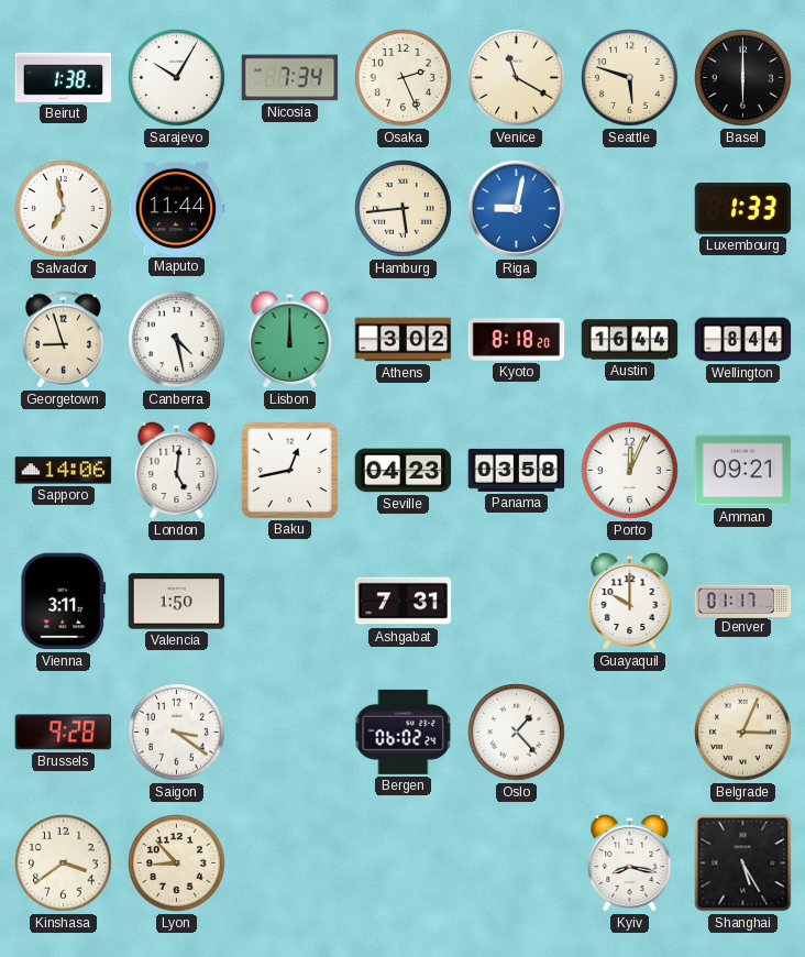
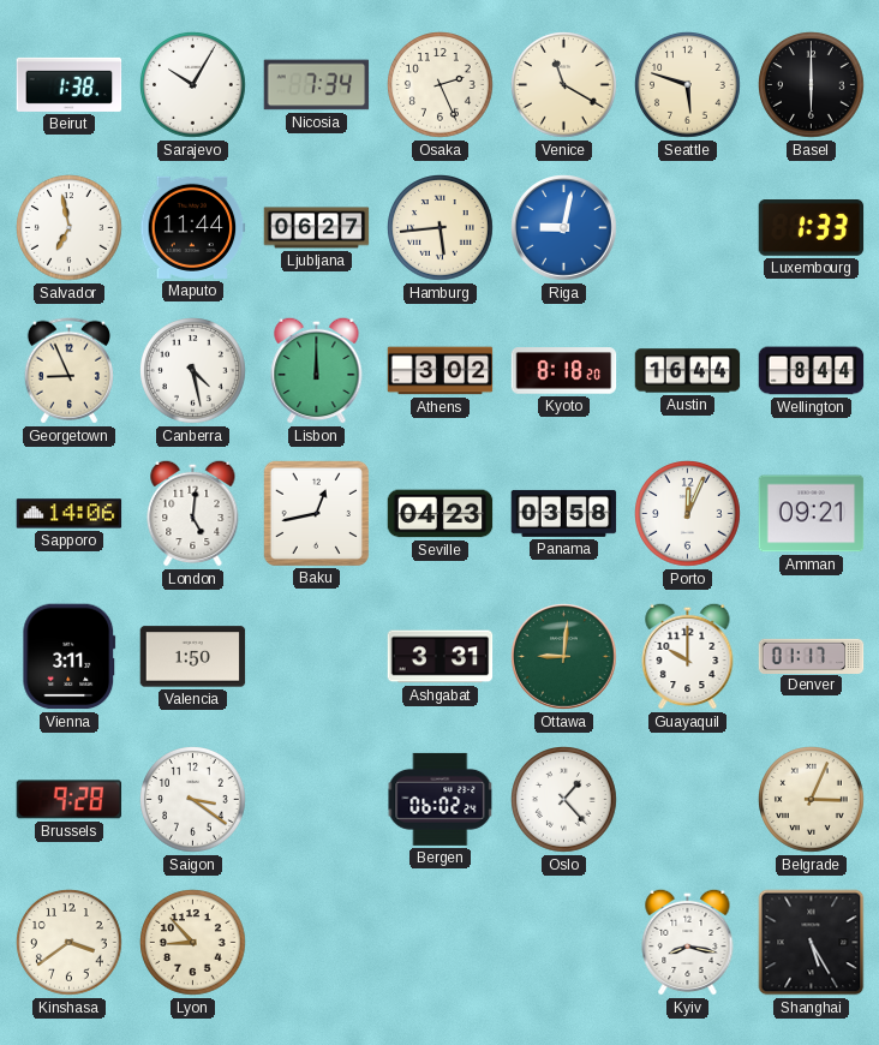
Ljubljana: none -> 06:27 (317, 228)
Georgetown: 8:57 -> 8:56 (68, 371)
Ashgabat: 7:31 -> 3:31 (441, 657)
Ottawa: none -> 9:01 (564, 657)
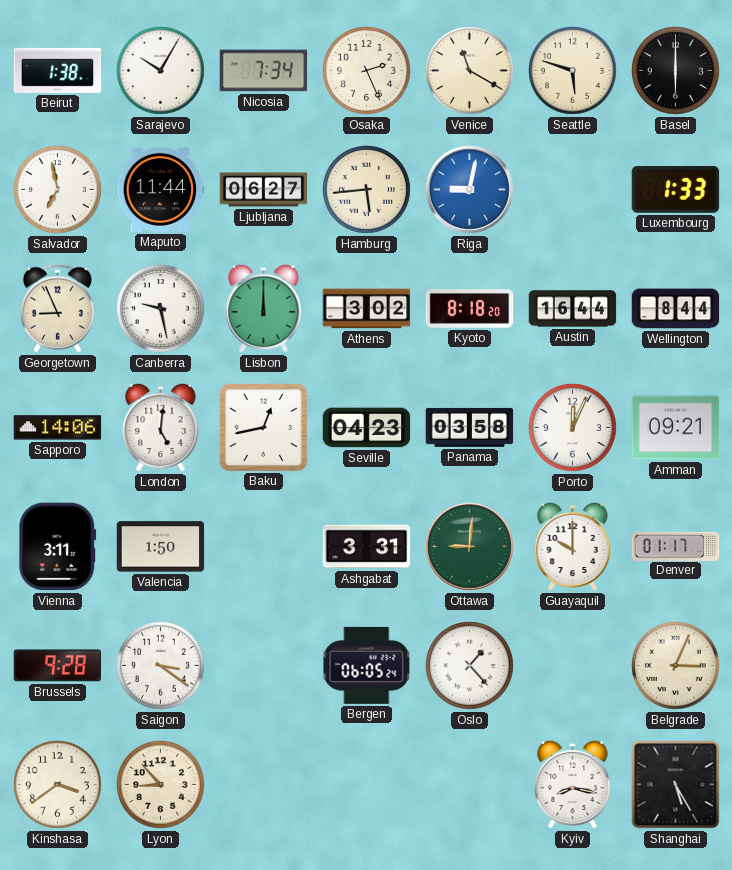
Canberra: 4:28 -> 9:28 (161, 309)
Bergen: 06:02 -> 06:05 (367, 665)
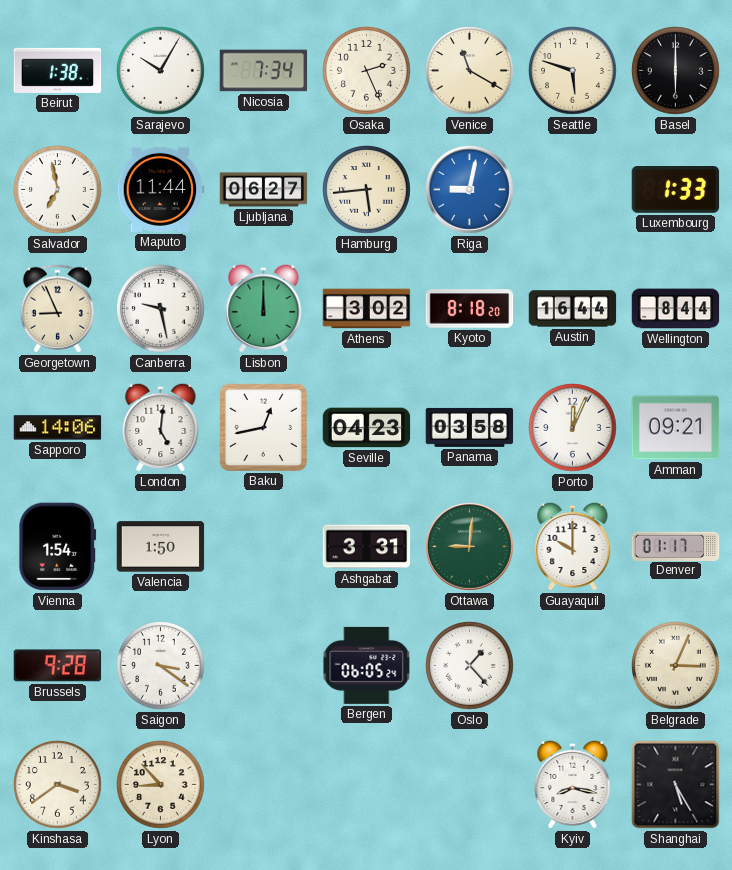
Vienna: 3:11 -> 1:54 (58, 547)
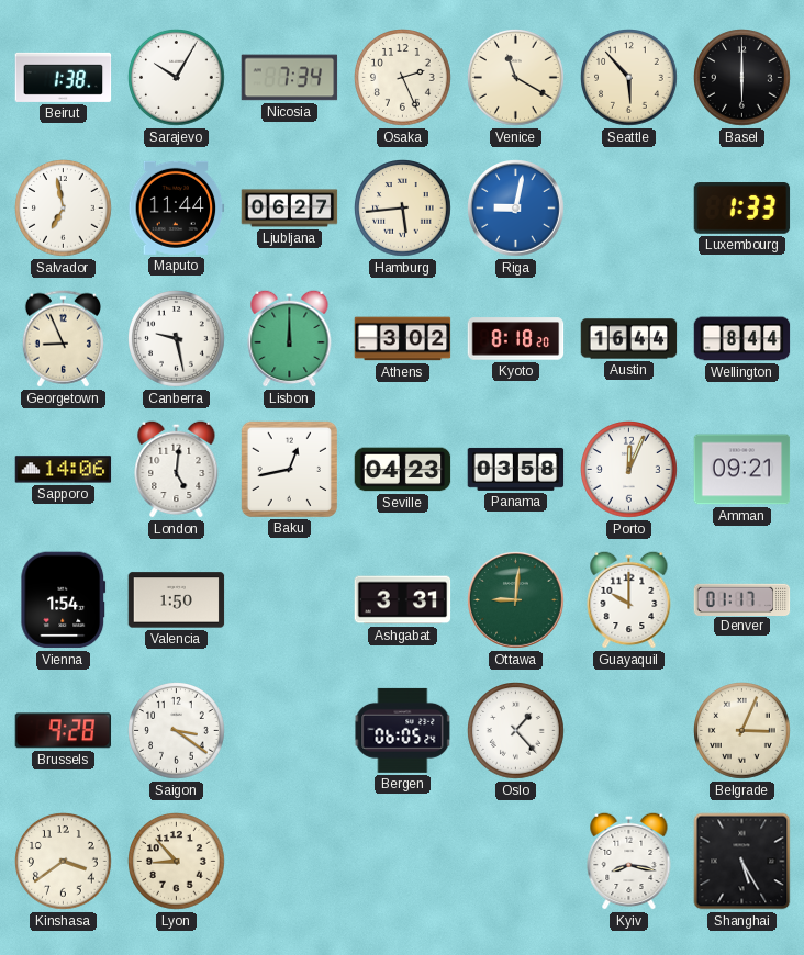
Seattle: 5:48 -> 5:53 (629, 78)
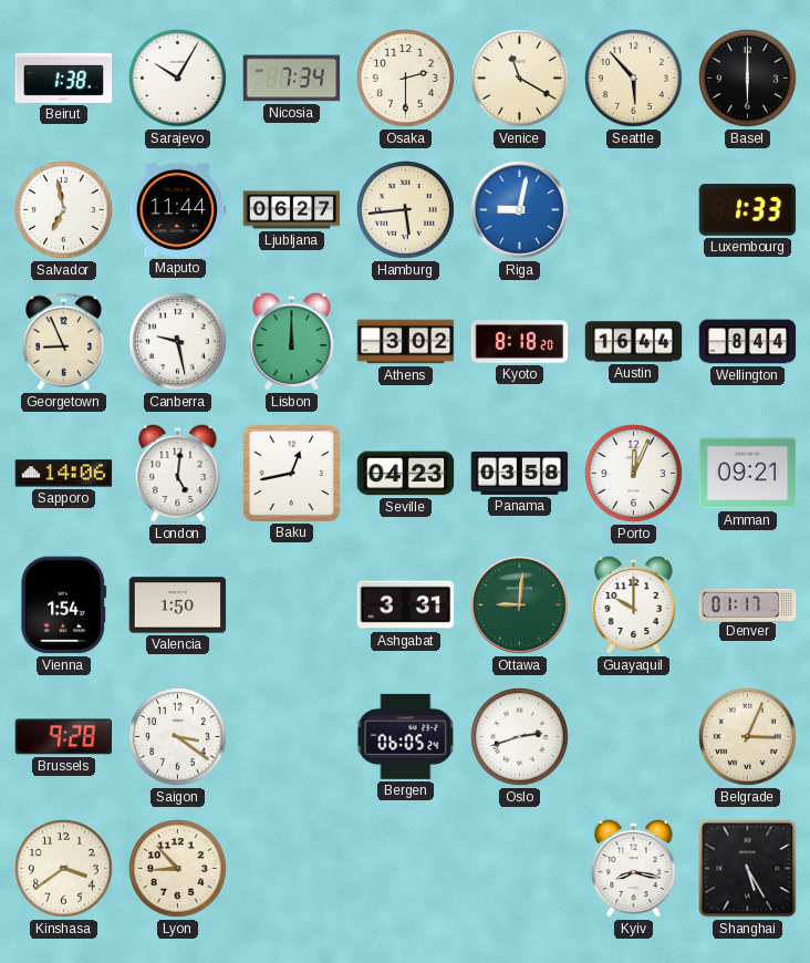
Osaka: 2:26 -> 2:30 (406, 79)
Oslo: 1:23 -> 2:42 (520, 737)
